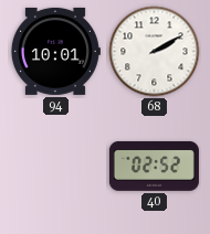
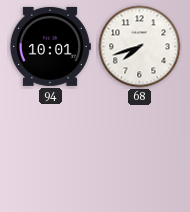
68: 2:10 -> 7:42 (140, 47)
40: 02:52 -> none (154, 167)
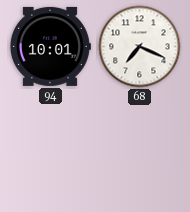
68: 7:42 -> 7:19 (140, 47)
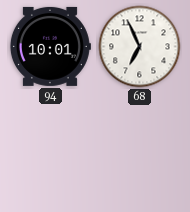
68: 7:19 -> 6:56 (140, 47)
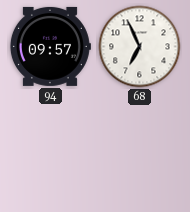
94: 10:01 -> 09:57 (50, 46)
